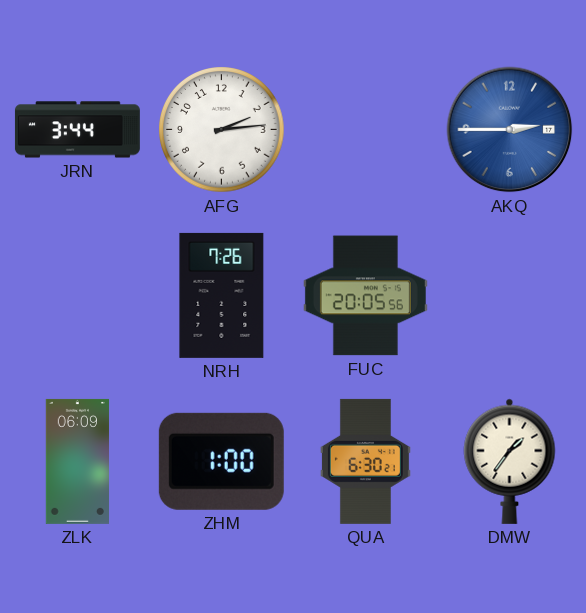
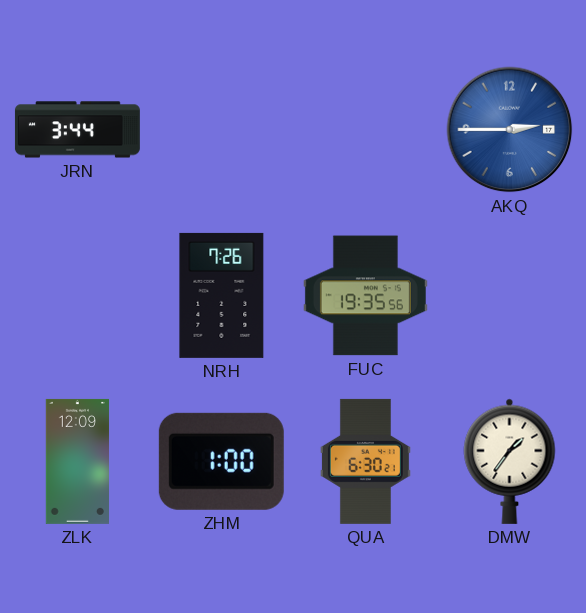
AFG: 2:14 -> none (222, 130)
FUC: 20:05 -> 19:35 (365, 296)
ZLK: 06:09 -> 12:09 (77, 461)
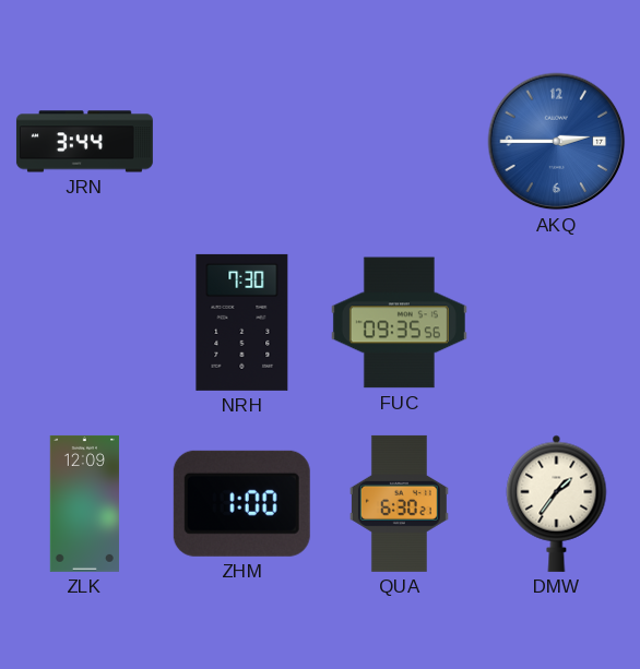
NRH: 7:26 -> 7:30 (242, 322)
FUC: 19:35 -> 09:35 (399, 323)
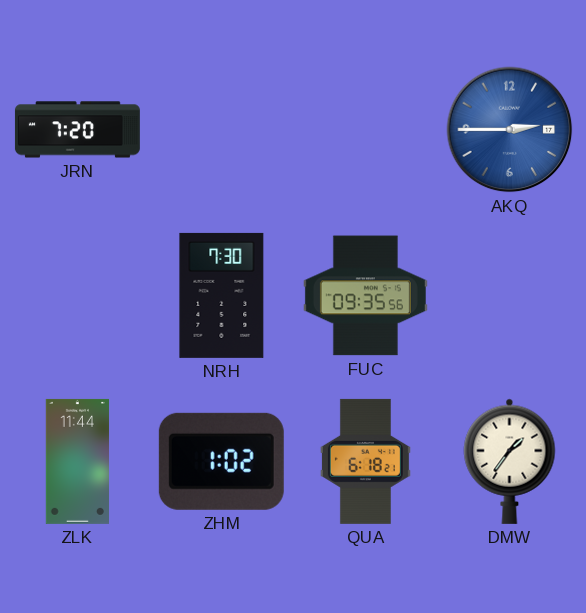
JRN: 3:44 -> 7:20 (77, 130)
ZLK: 12:09 -> 11:44 (77, 461)
ZHM: 1:00 -> 1:02 (221, 461)
QUA: 6:30 -> 6:18 (365, 461)
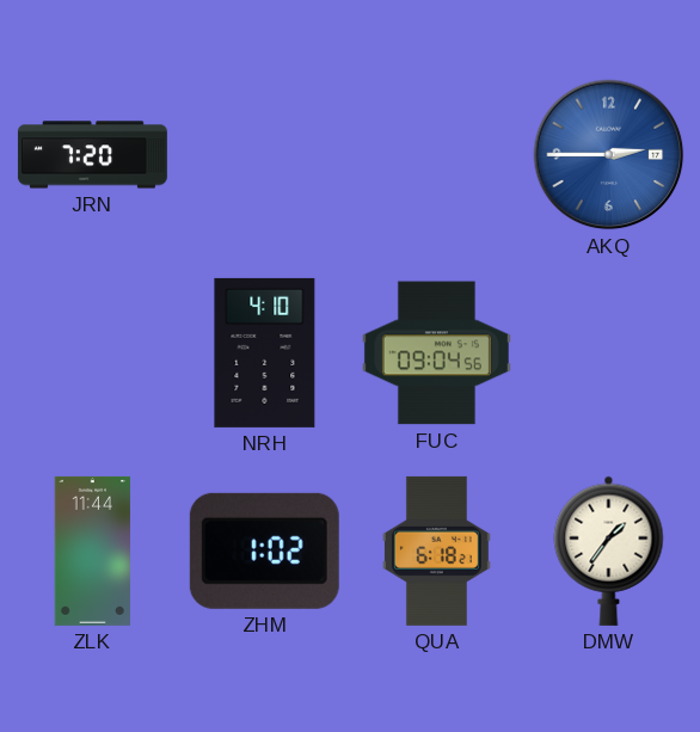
NRH: 7:30 -> 4:10 (265, 352)
FUC: 09:35 -> 09:04 (436, 353)
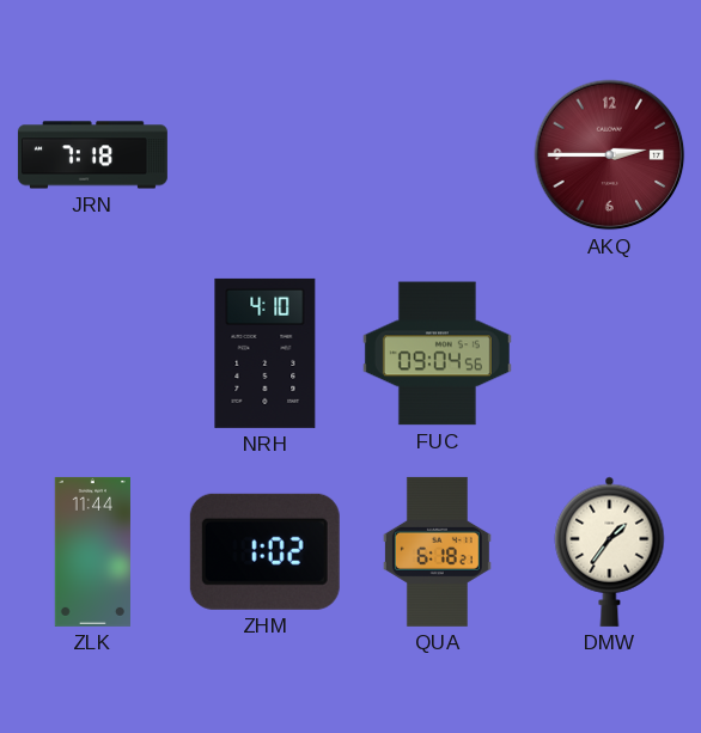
JRN: 7:20 -> 7:18 (92, 155)
AKQ dial: blue -> burgundy (610, 155)
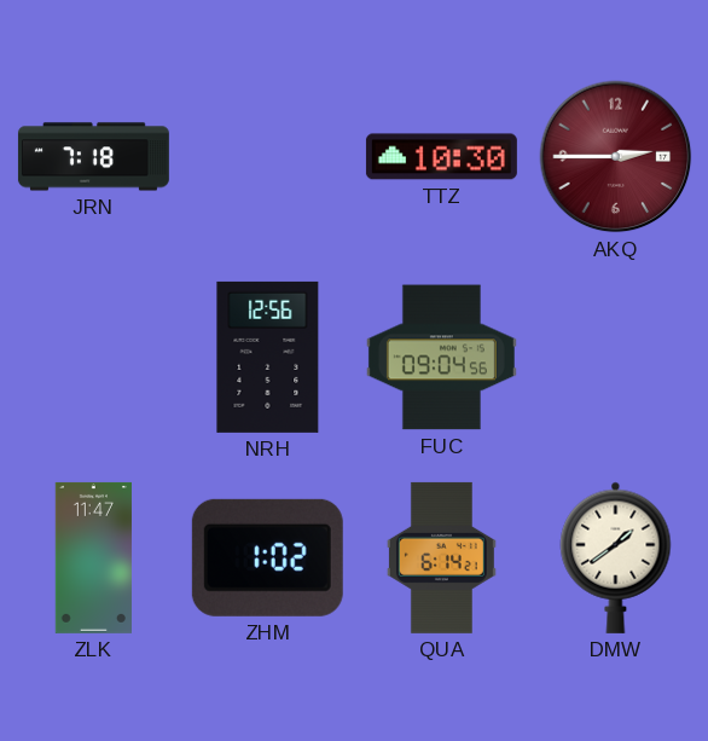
TTZ: none -> 10:30 (441, 157)
NRH: 4:10 -> 12:56 (268, 357)
ZLK: 11:44 -> 11:47 (93, 557)
QUA: 6:18 -> 6:14 (441, 557)
DMW: 1:36 -> 1:39 (616, 557)
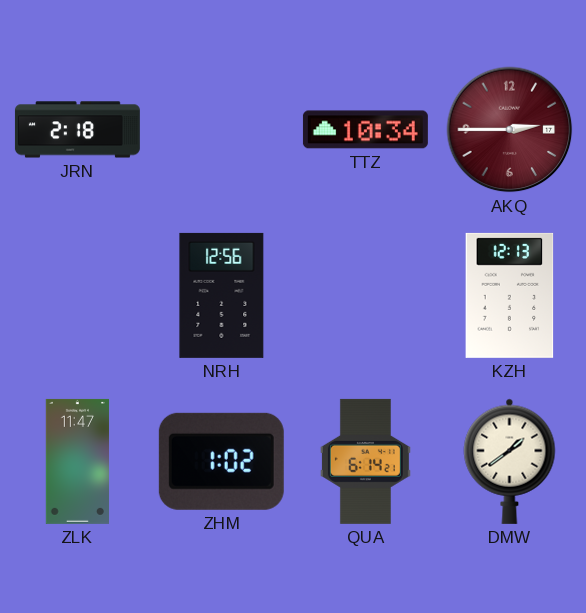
JRN: 7:18 -> 2:18 (77, 130)
TTZ: 10:30 -> 10:34 (365, 130)
FUC: 09:04 -> none (441, 358)
KZH: none -> 12:13 (510, 295)
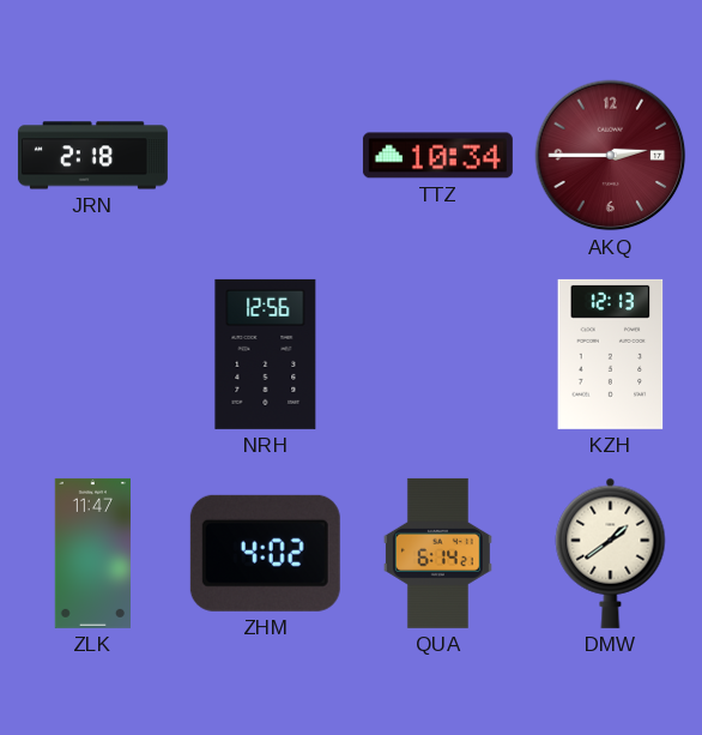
ZHM: 1:02 -> 4:02 (265, 553)
